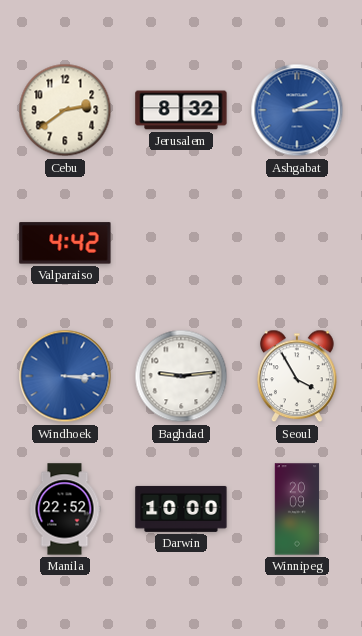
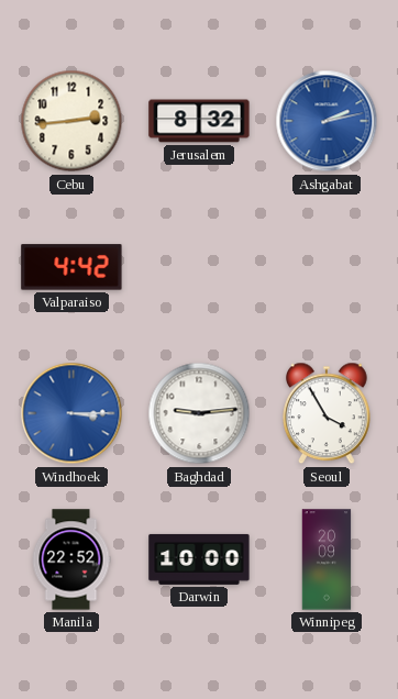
Cebu: 2:39 -> 2:44 (71, 121)
Ashgabat: 2:15 -> 2:13 (327, 121)
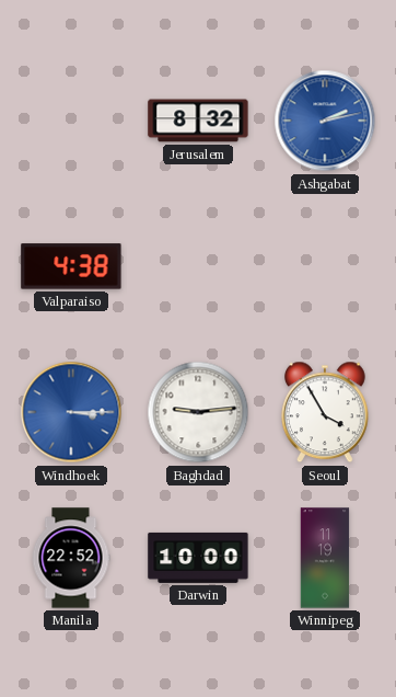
Cebu: 2:44 -> none (71, 121)
Valparaiso: 4:42 -> 4:38 (71, 266)
Winnipeg: 20:09 -> 11:19 (325, 558)
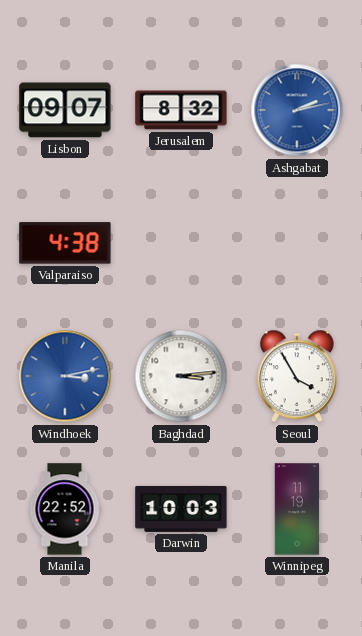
Lisbon: none -> 09:07 (65, 110)
Windhoek: 3:15 -> 3:13 (65, 376)
Baghdad: 9:14 -> 3:14 (181, 376)
Darwin: 10:00 -> 10:03 (181, 509)
